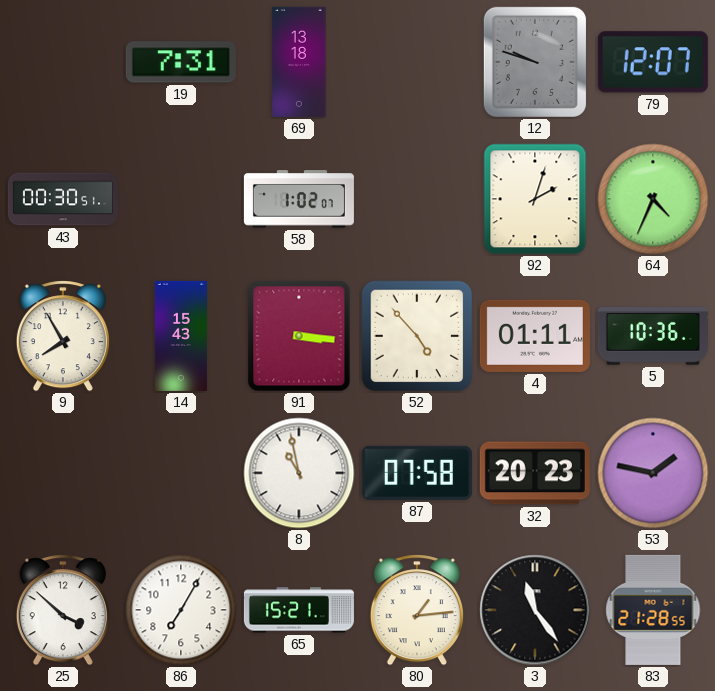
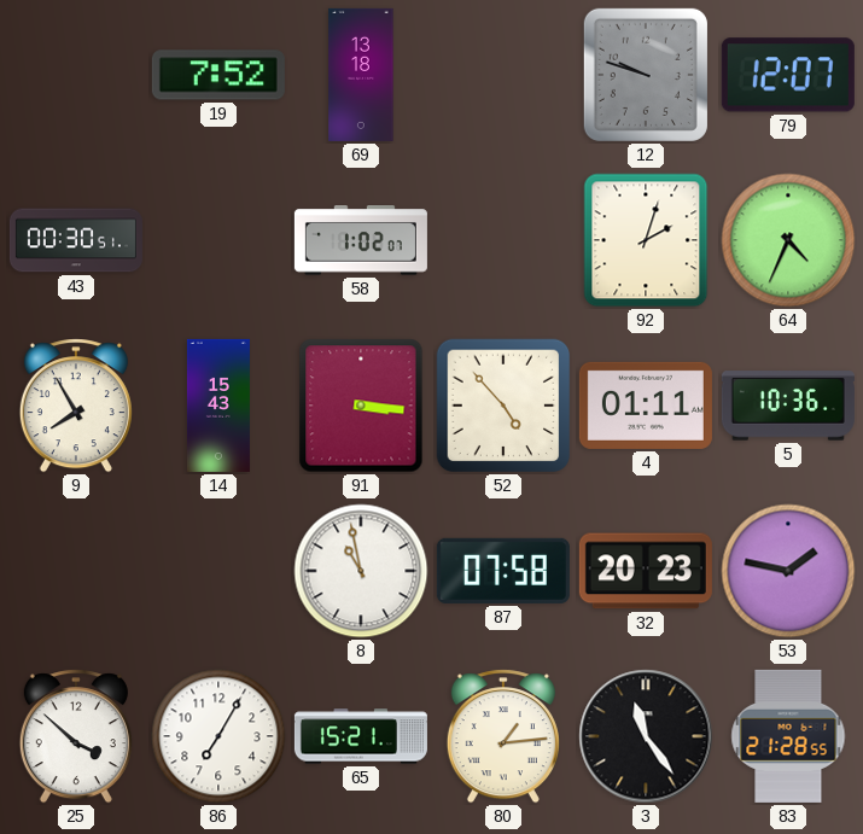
19: 7:31 -> 7:52 (218, 75)
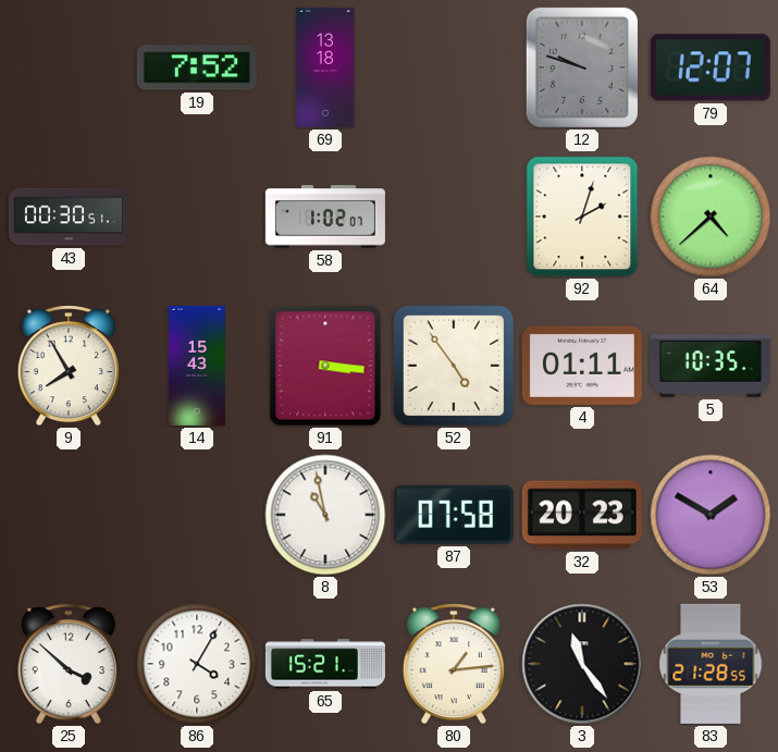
64: 4:34 -> 4:38 (711, 217)
52: 4:53 -> 4:54 (454, 366)
5: 10:36 -> 10:35 (711, 366)
53: 1:47 -> 1:50 (711, 515)
86: 7:05 -> 4:05 (197, 664)
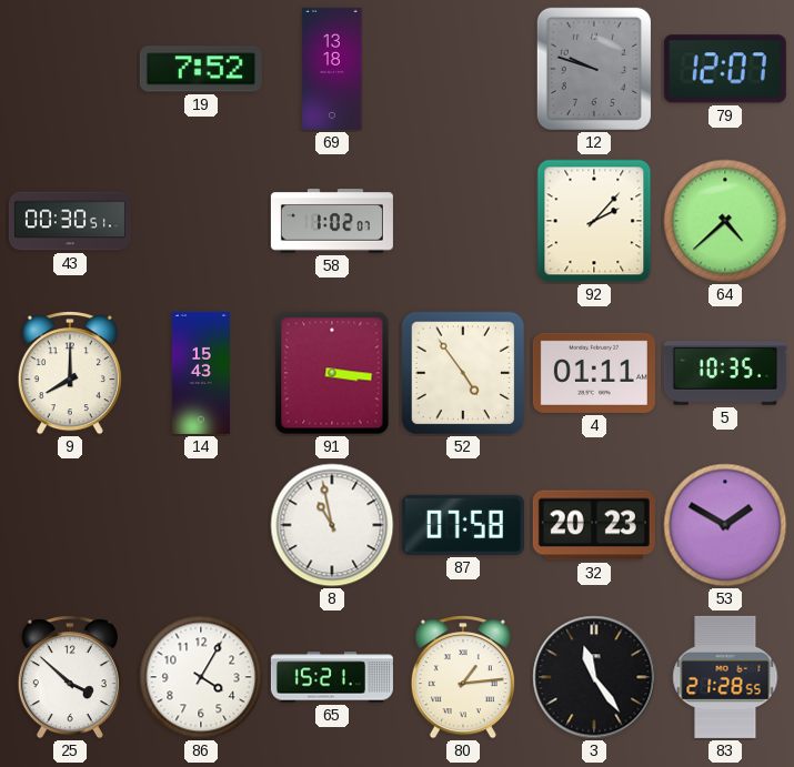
92: 2:03 -> 2:07 (594, 221)
9: 7:55 -> 8:00 (70, 373)
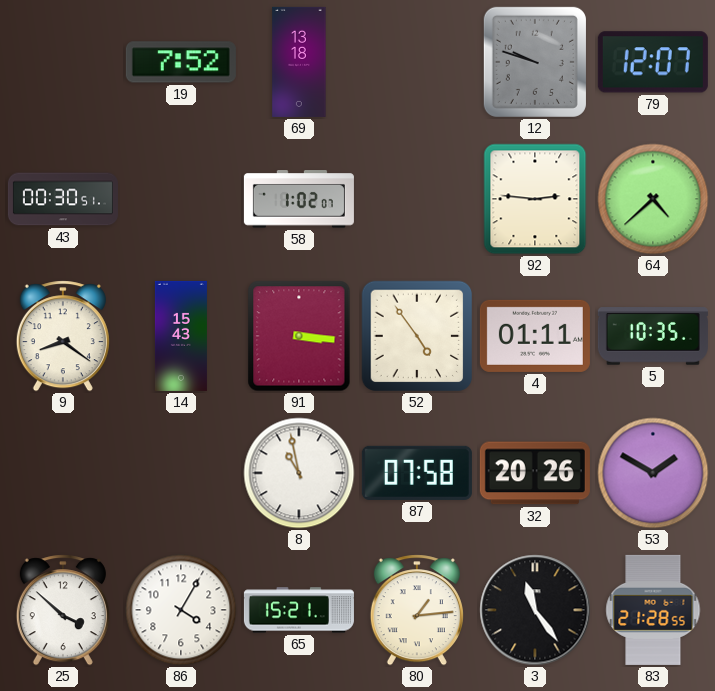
92: 2:07 -> 2:46 (535, 199)
9: 8:00 -> 8:21 (63, 336)
32: 20:23 -> 20:26 (535, 473)
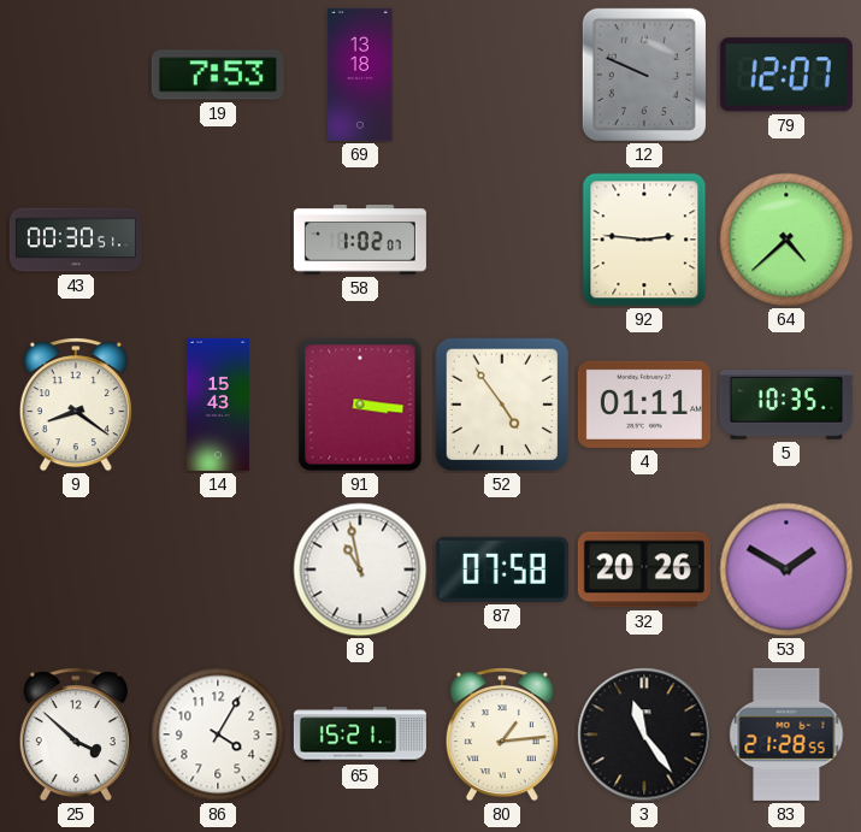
19: 7:52 -> 7:53 (218, 75)
12: 9:48 -> 9:49 (644, 75)
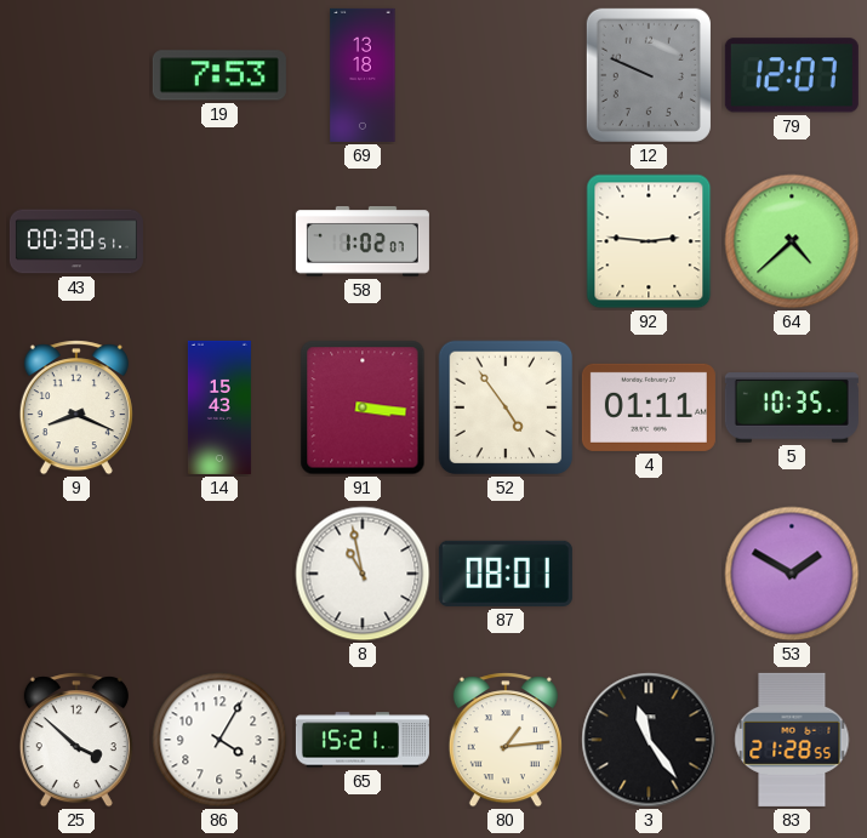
9: 8:21 -> 8:19 (76, 407)
87: 07:58 -> 08:01 (506, 574)
32: 20:26 -> none (644, 570)
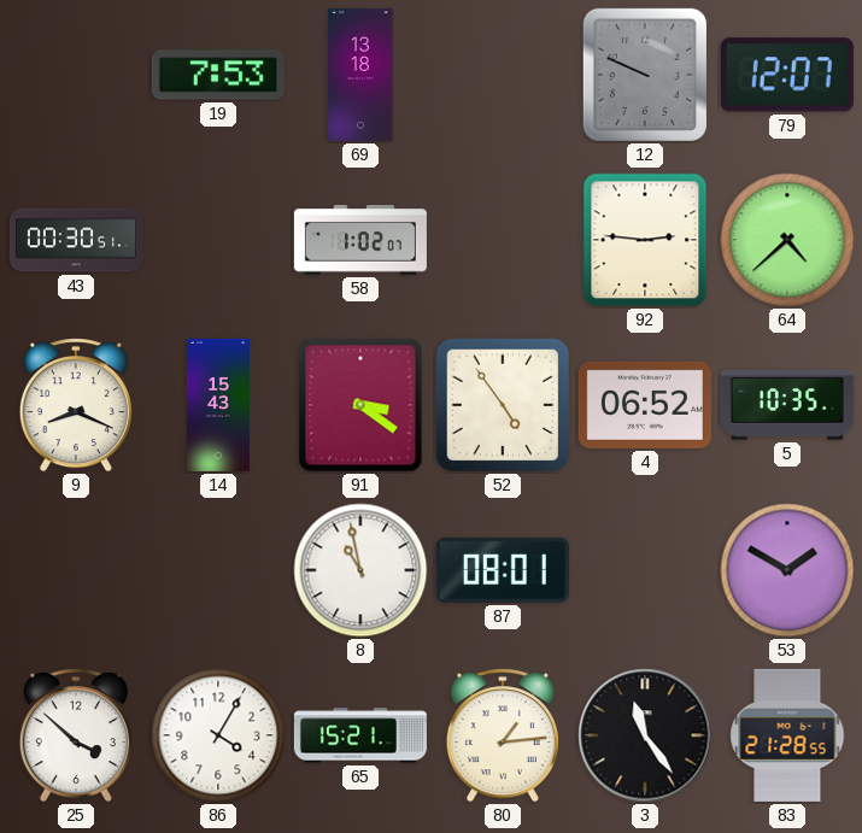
91: 3:16 -> 3:21 (360, 405)
4: 01:11 -> 06:52 (645, 405)
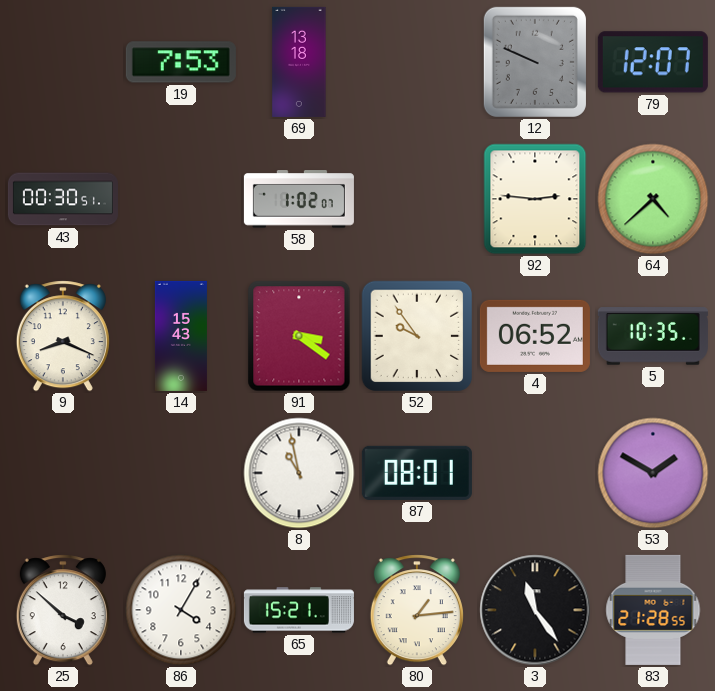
52: 4:54 -> 9:54 (417, 336)
